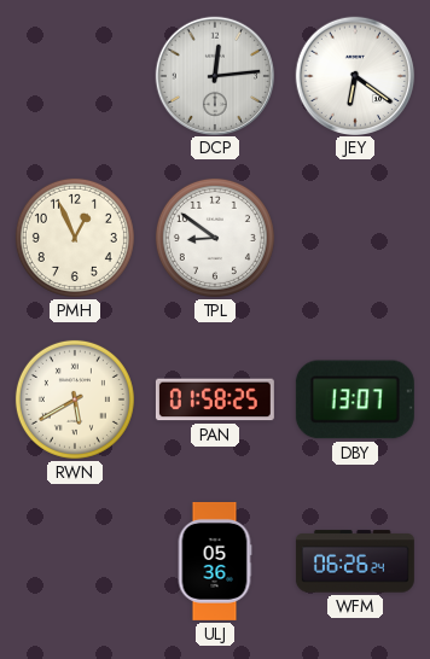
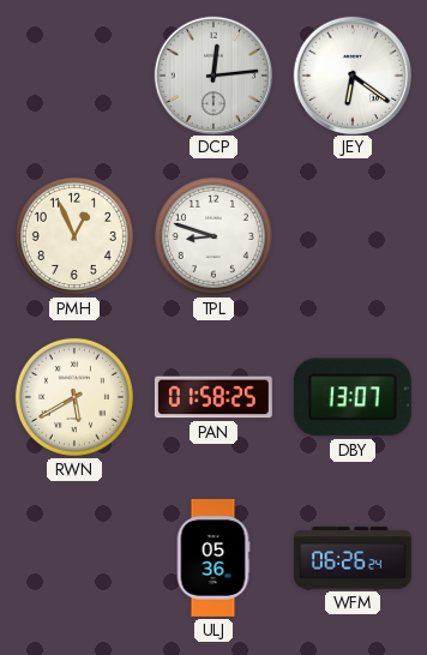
TPL: 8:51 -> 8:48 (213, 236)
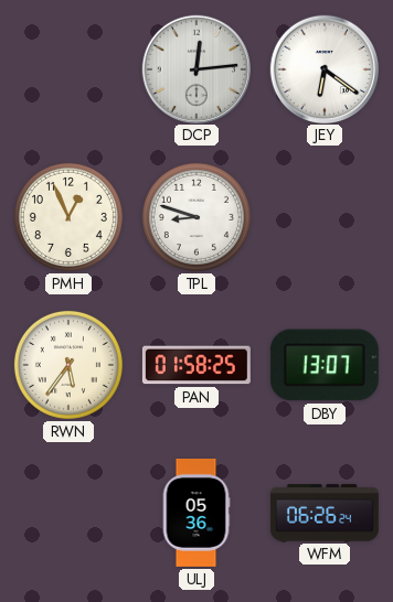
RWN: 5:40 -> 5:36 (68, 365)
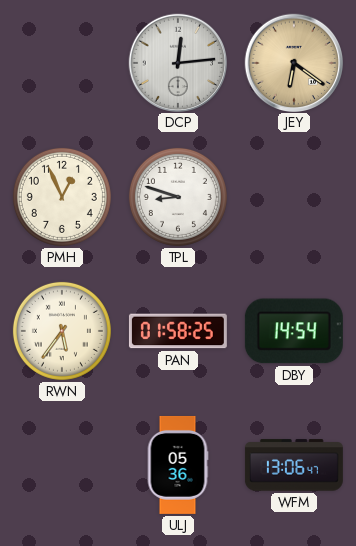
JEY dial: white -> champagne (293, 62)
DBY: 13:07 -> 14:54 (294, 331)
WFM: 06:26 -> 13:06 (294, 465)
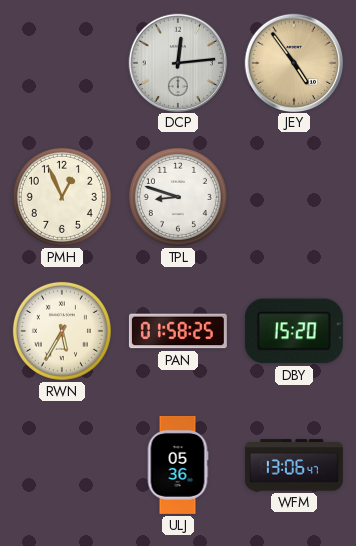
JEY: 6:21 -> 4:54 (293, 62)
RWN: 5:36 -> 5:35 (62, 331)
DBY: 14:54 -> 15:20 (294, 331)
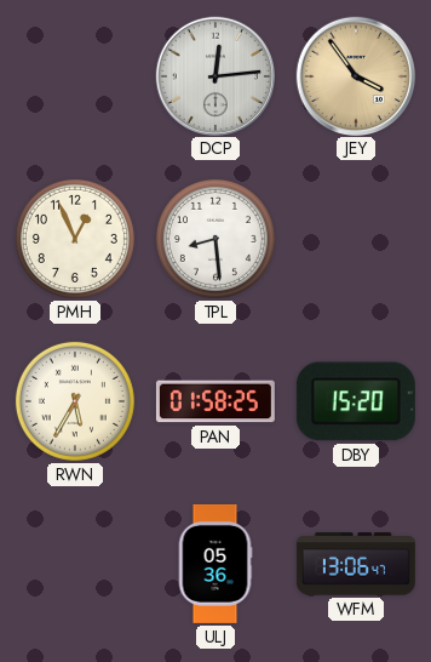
JEY: 4:54 -> 3:54 (355, 75)
TPL: 8:48 -> 8:29 (215, 239)
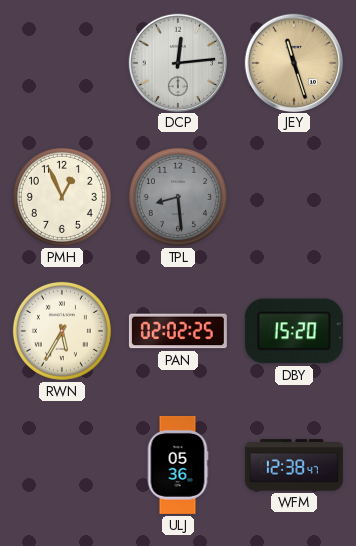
JEY: 3:54 -> 11:27 (293, 62)
TPL dial: white -> grey (178, 197)
PAN: 01:58 -> 02:02 (178, 331)
WFM: 13:06 -> 12:38 (294, 465)
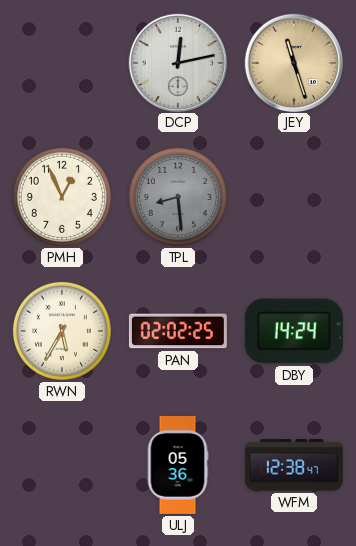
DCP: 12:14 -> 12:13 (177, 62)
DBY: 15:20 -> 14:24 (294, 331)
